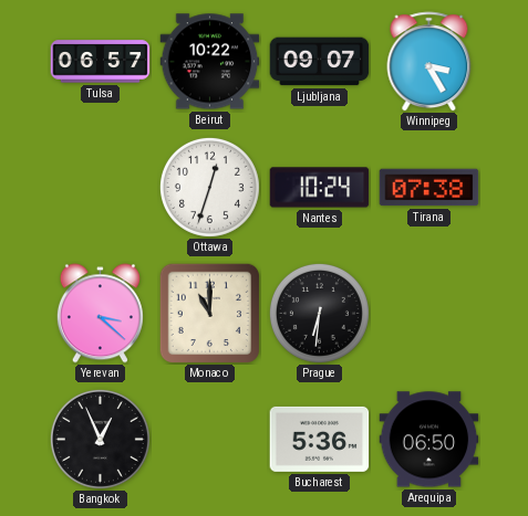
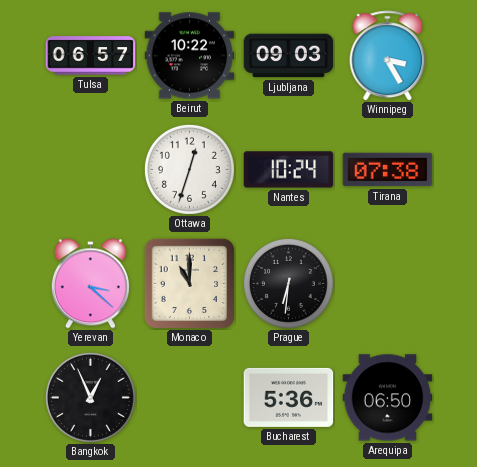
Ljubljana: 09:07 -> 09:03 (289, 56)
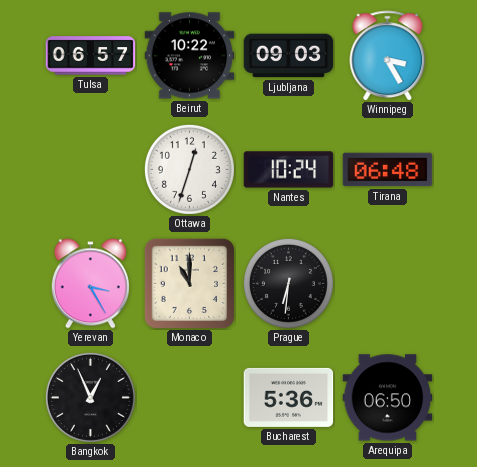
Tirana: 07:38 -> 06:48 (388, 170)
Yerevan: 3:22 -> 3:25 (90, 284)
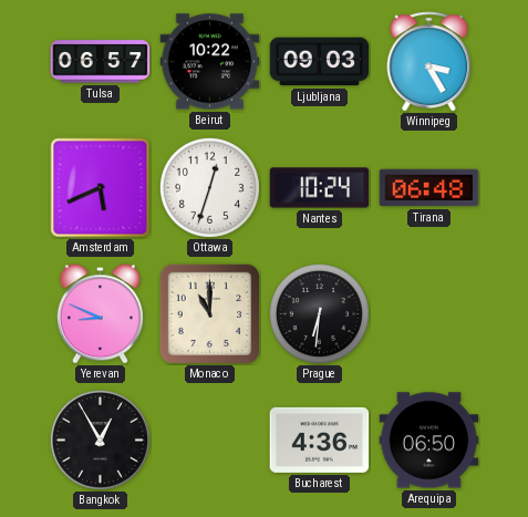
Amsterdam: none -> 5:41 (101, 188)
Yerevan: 3:25 -> 8:49 (100, 314)
Bangkok: 12:56 -> 12:55 (100, 440)
Bucharest: 5:36 -> 4:36 (320, 440)
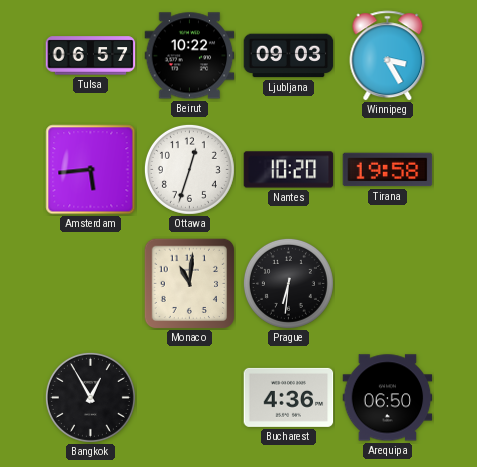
Amsterdam: 5:41 -> 5:44 (91, 170)
Nantes: 10:24 -> 10:20 (289, 170)
Tirana: 06:48 -> 19:58 (388, 170)
Yerevan: 8:49 -> none (100, 314)
Monaco: 11:00 -> 11:01 (189, 283)
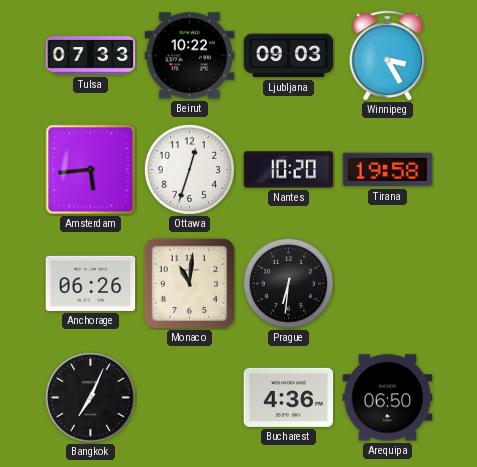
Tulsa: 06:57 -> 07:33 (91, 56)
Anchorage: none -> 06:26 (91, 283)
Bangkok: 12:55 -> 7:04 (90, 397)
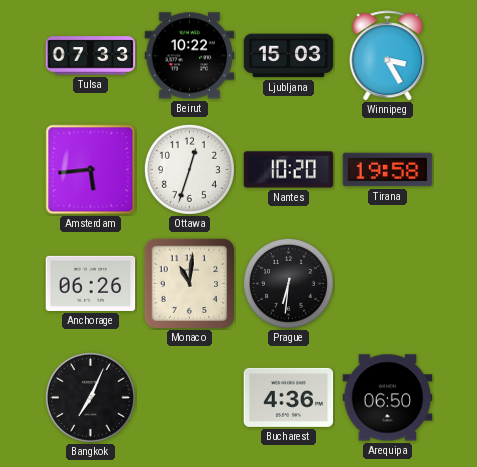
Ljubljana: 09:03 -> 15:03 (289, 56)
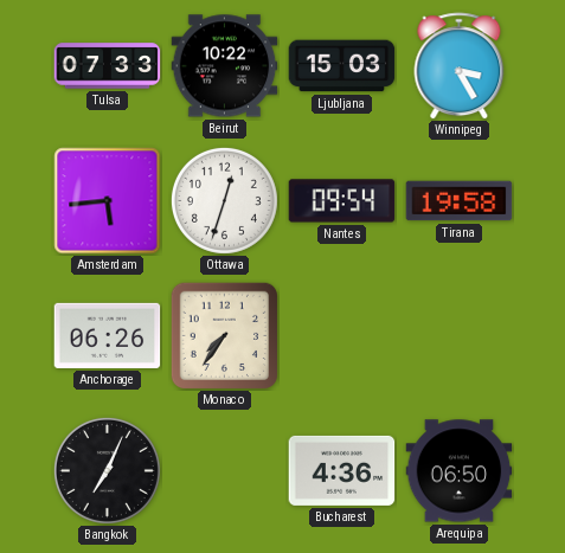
Nantes: 10:20 -> 09:54 (342, 201)
Monaco: 11:01 -> 7:36 (224, 335)
Prague: 6:31 -> none (288, 283)
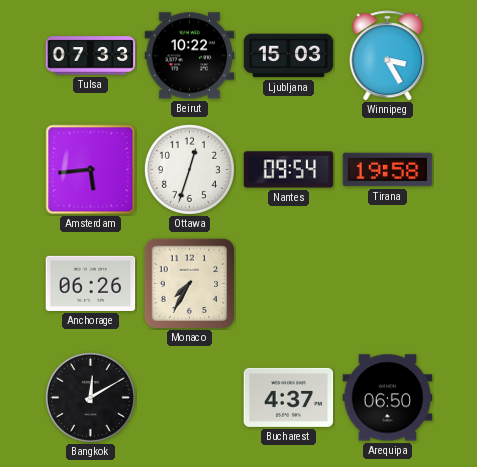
Monaco: 7:36 -> 7:35 (189, 283)
Bangkok: 7:04 -> 12:10 (90, 397)
Bucharest: 4:36 -> 4:37 (289, 397)
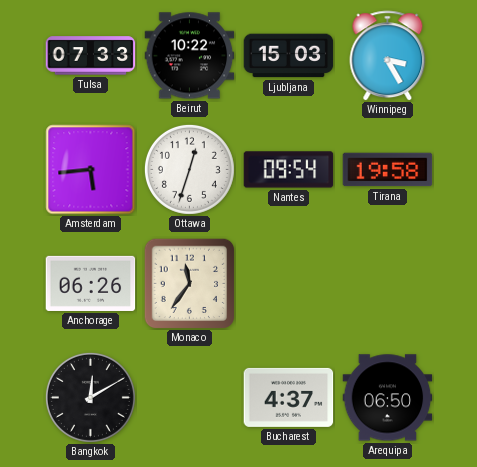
Monaco: 7:35 -> 11:36 (189, 283)
